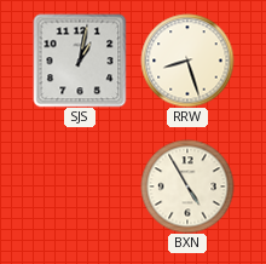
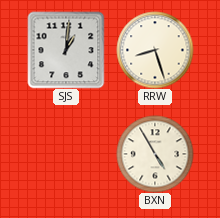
SJS: 1:02 -> 1:01 (66, 50)
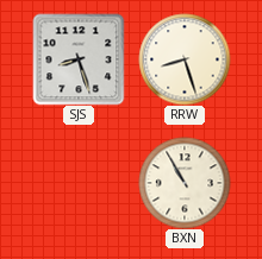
SJS: 1:01 -> 8:27 (79, 59)
BXN: 4:55 -> 10:55 (185, 183)
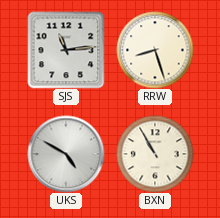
SJS: 8:27 -> 11:14 (66, 50)
UKS: none -> 4:50 (66, 154)
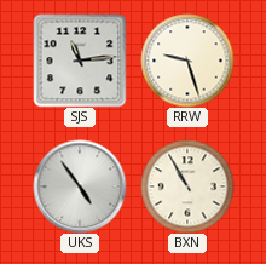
RRW: 8:27 -> 9:27 (187, 61)
UKS: 4:50 -> 4:54 (80, 186)
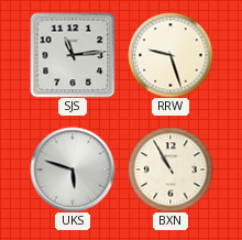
UKS: 4:54 -> 5:48 (73, 170)
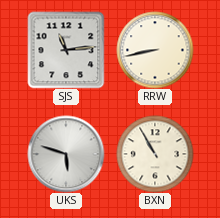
RRW: 9:27 -> 8:43 (155, 50)
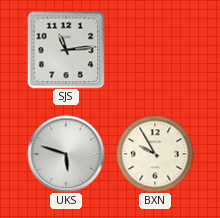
RRW: 8:43 -> none (155, 50)
BXN: 10:55 -> 9:55 (155, 154)
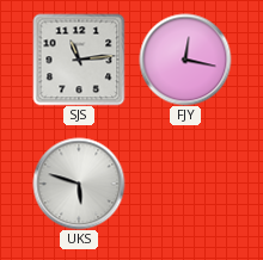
FJY: none -> 12:17 (185, 60)
BXN: 9:55 -> none (155, 154)
